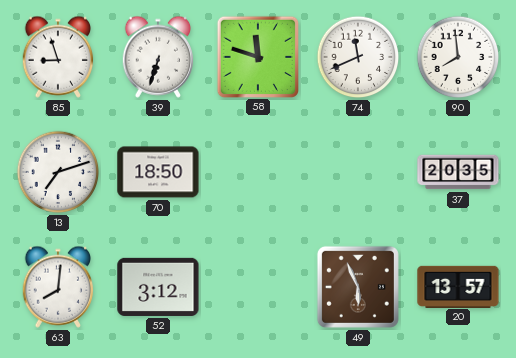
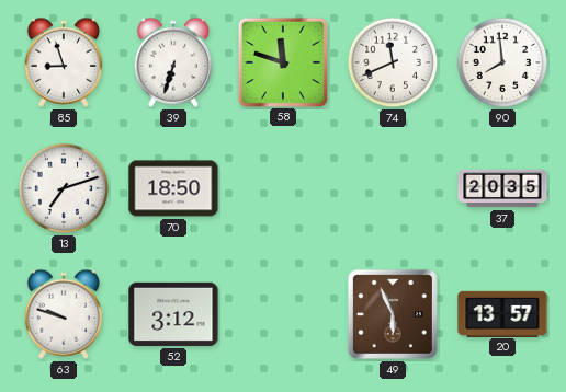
63: 8:01 -> 9:48 (64, 314)
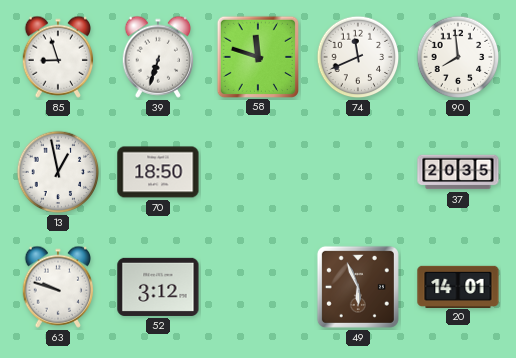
13: 7:12 -> 12:58 (58, 172)
20: 13:57 -> 14:01 (458, 286)
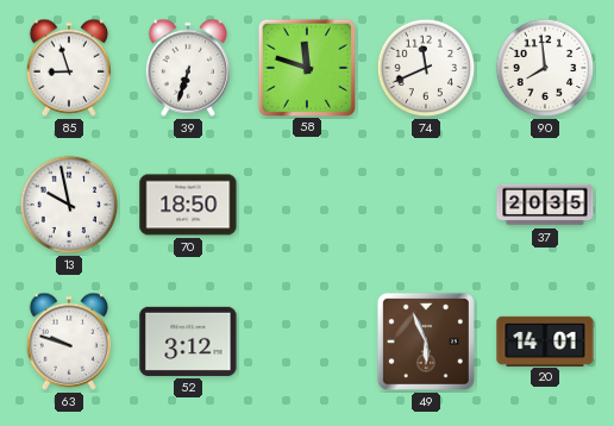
13: 12:58 -> 9:58 (69, 205)
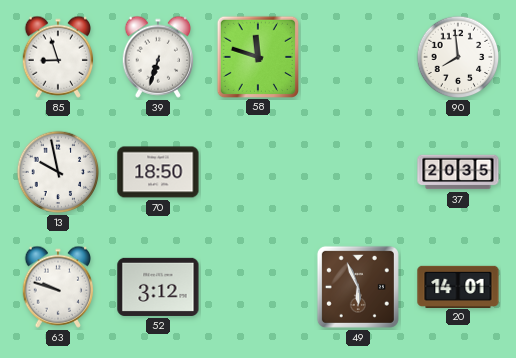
74: 11:41 -> none (426, 68)
